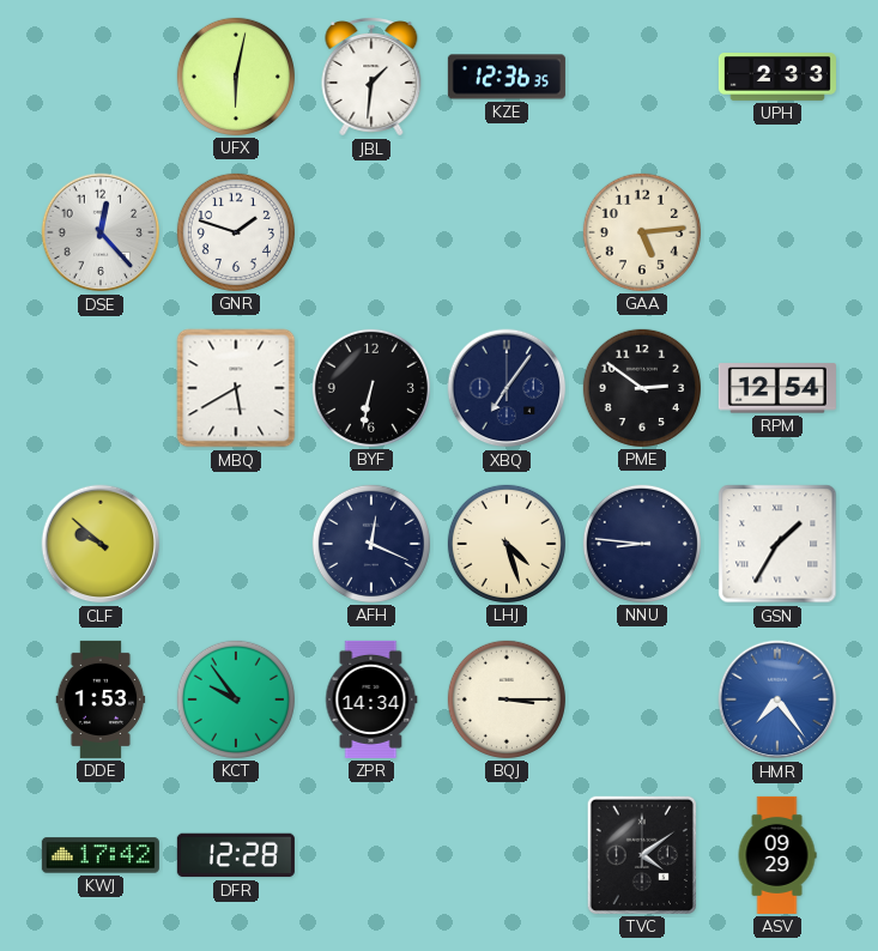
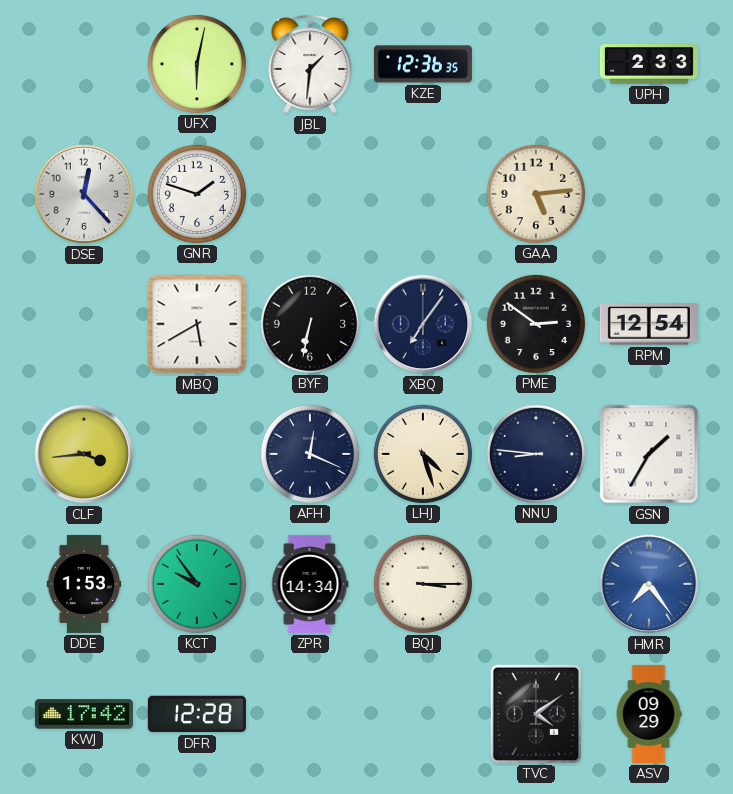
CLF: 9:52 -> 3:44 (84, 454)
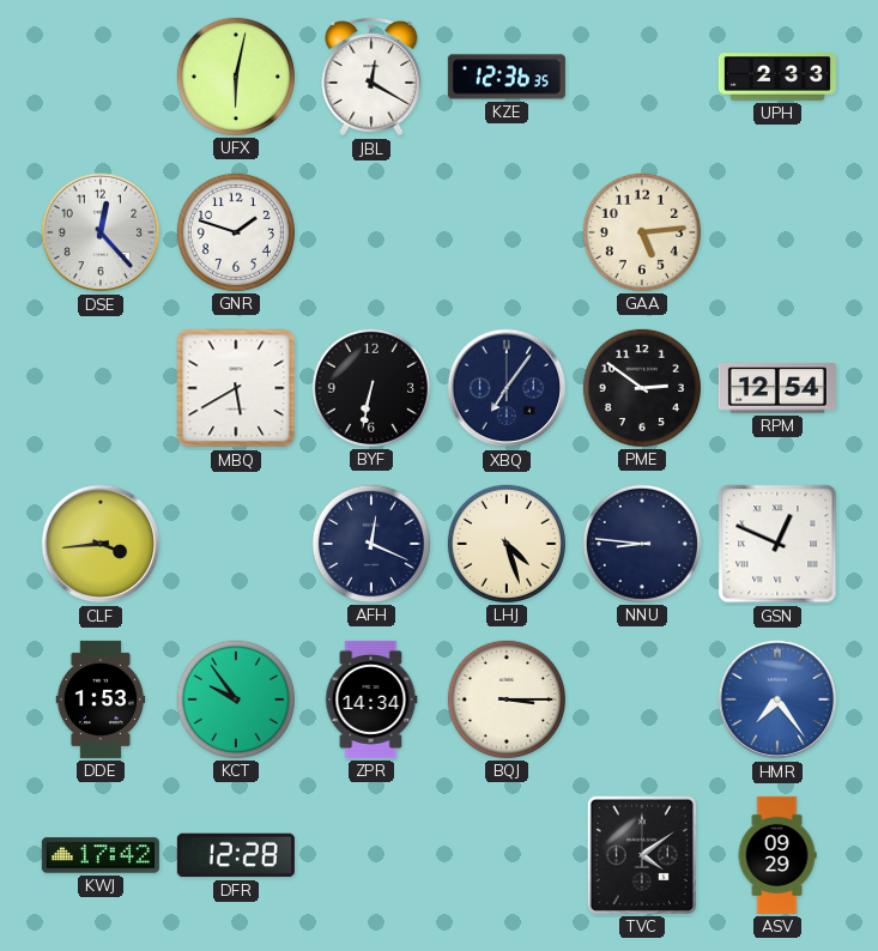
JBL: 1:31 -> 12:20 (371, 78)
GSN: 1:35 -> 12:49 (777, 544)
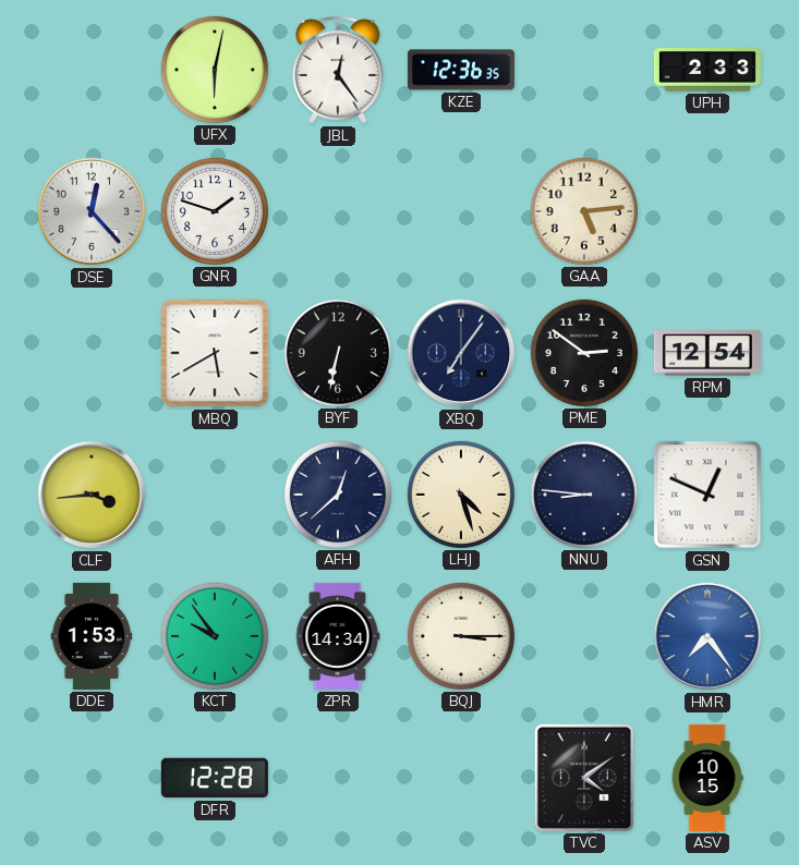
JBL: 12:20 -> 12:24 (338, 71)
AFH: 12:19 -> 12:38 (338, 495)
KWJ: 17:42 -> none (101, 855)
ASV: 09:29 -> 10:15 (707, 778)
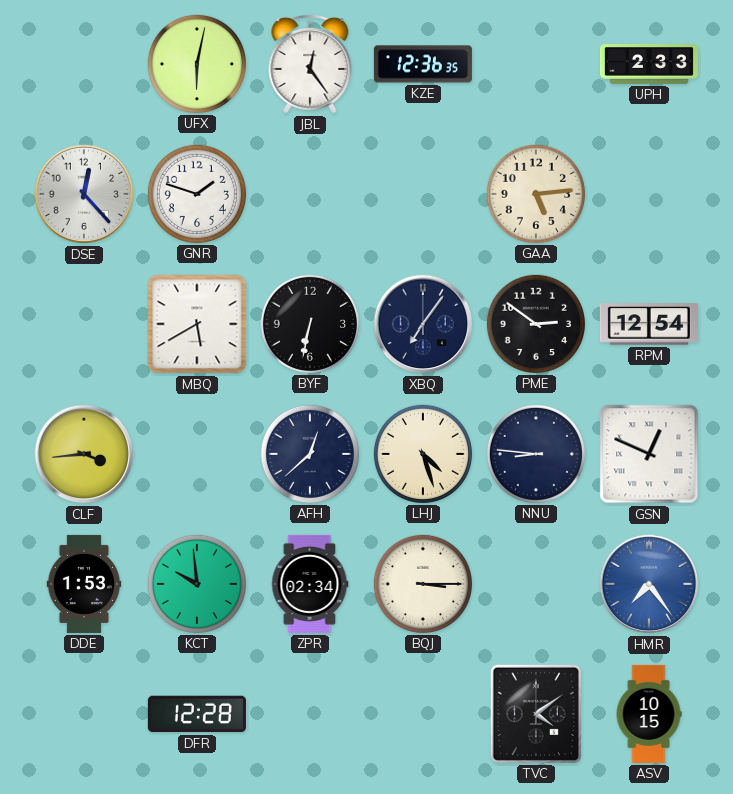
KCT: 9:54 -> 9:59 (197, 584)
ZPR: 14:34 -> 02:34 (310, 584)
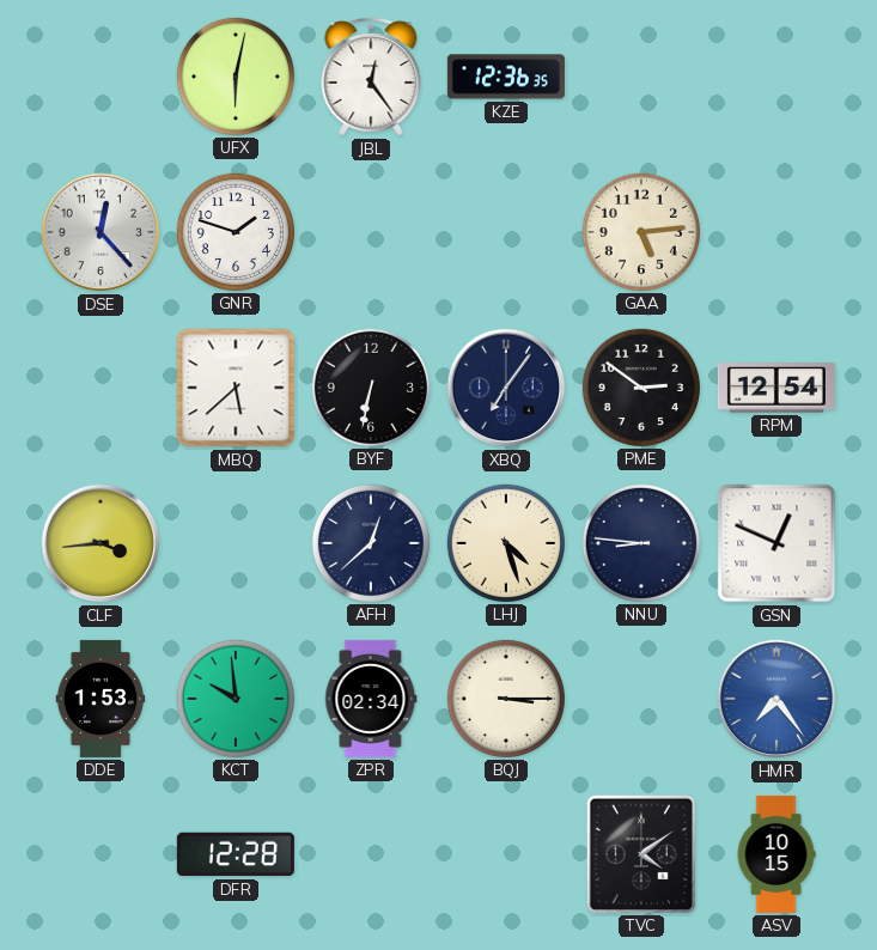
UPH: 2:33 -> none (649, 65)
MBQ: 5:40 -> 5:38 (236, 388)
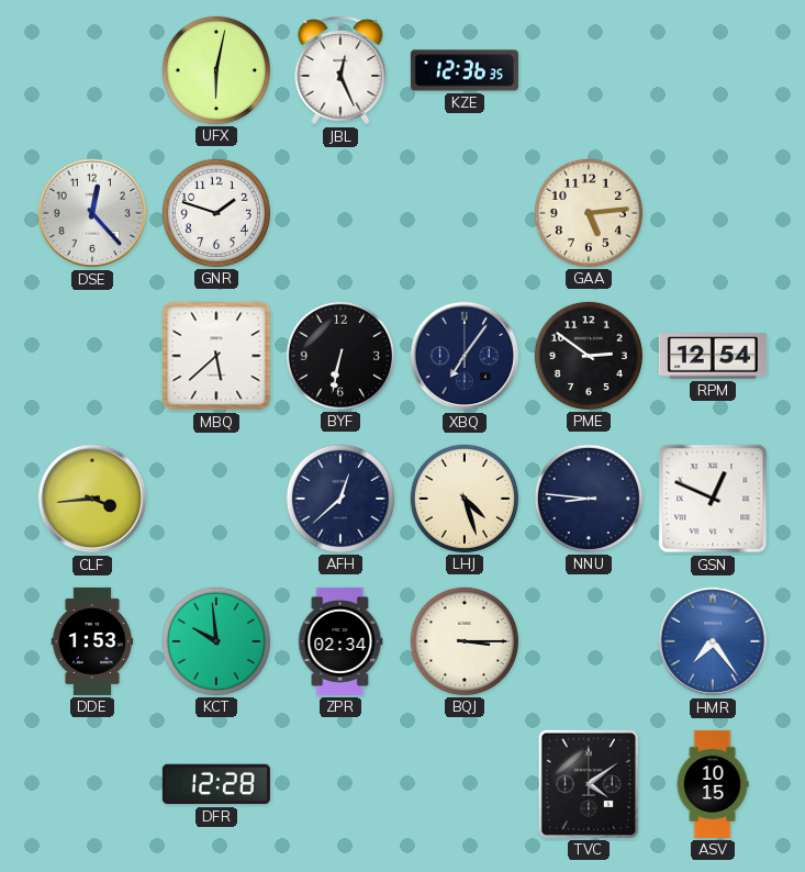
JBL: 12:24 -> 12:26 (340, 71)
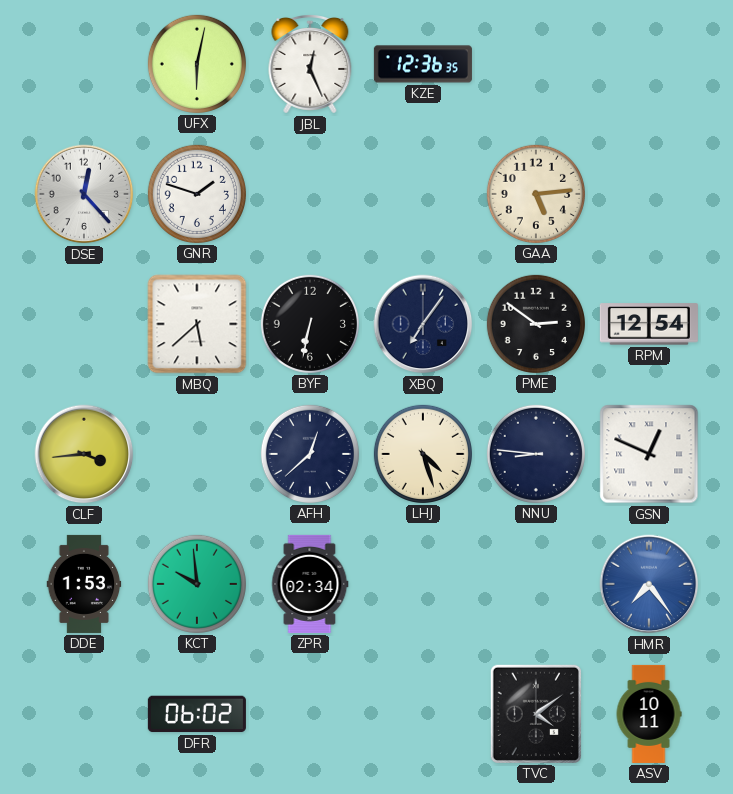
BQJ: 3:15 -> none (465, 641)
DFR: 12:28 -> 06:02 (197, 714)
ASV: 10:15 -> 10:11 (649, 714)
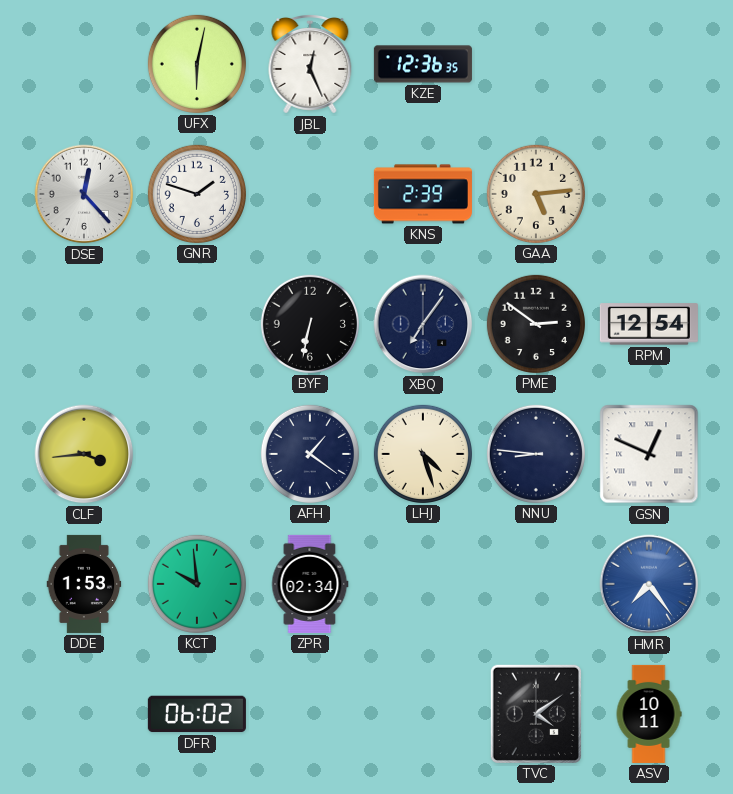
KNS: none -> 2:39 (423, 194)
MBQ: 5:38 -> none (197, 324)
AFH: 12:38 -> 1:21 (310, 454)
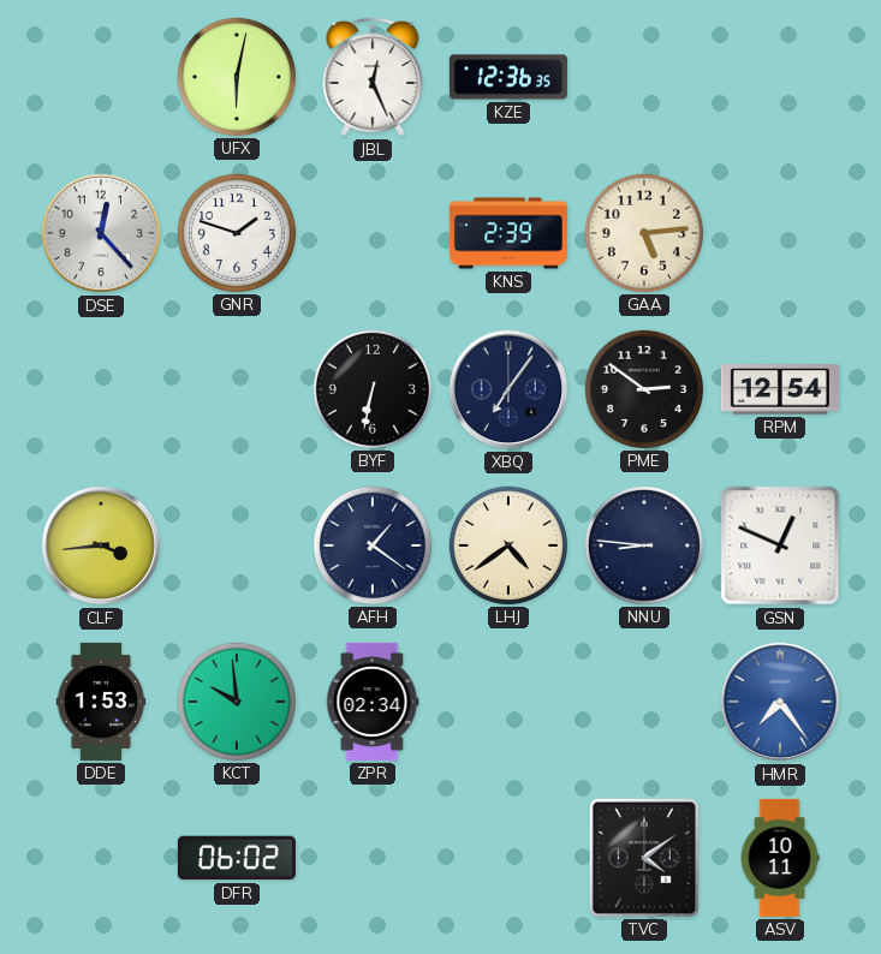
LHJ: 4:27 -> 4:39 (508, 545)
